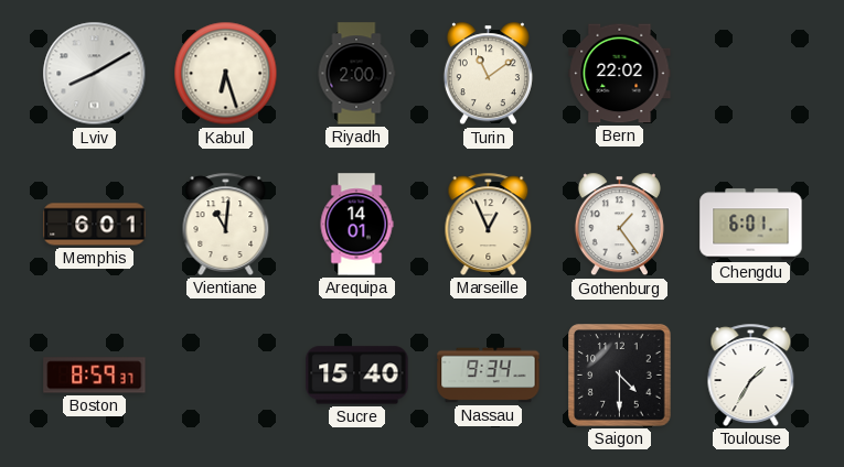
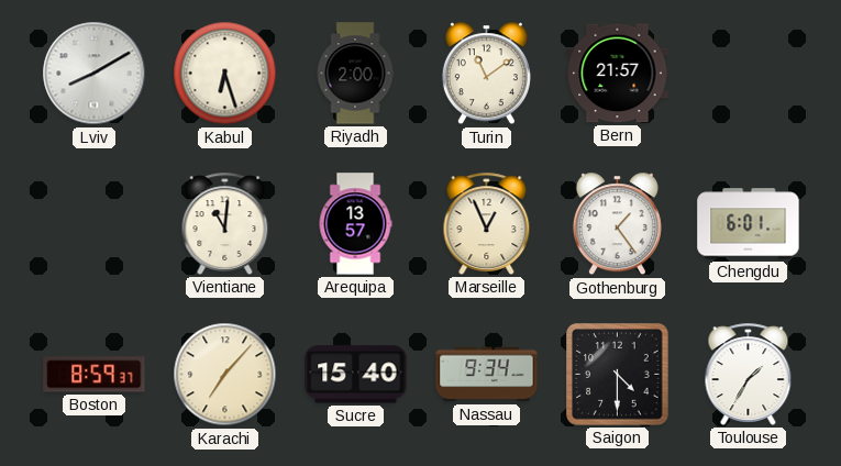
Bern: 22:02 -> 21:57 (618, 74)
Memphis: 6:01 -> none (95, 225)
Arequipa: 14:01 -> 13:57 (355, 224)
Karachi: none -> 7:07 (225, 375)
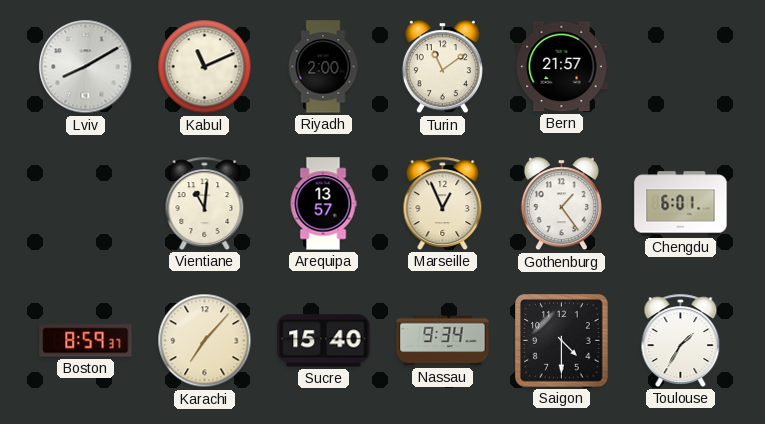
Kabul: 6:27 -> 11:11 (205, 67)
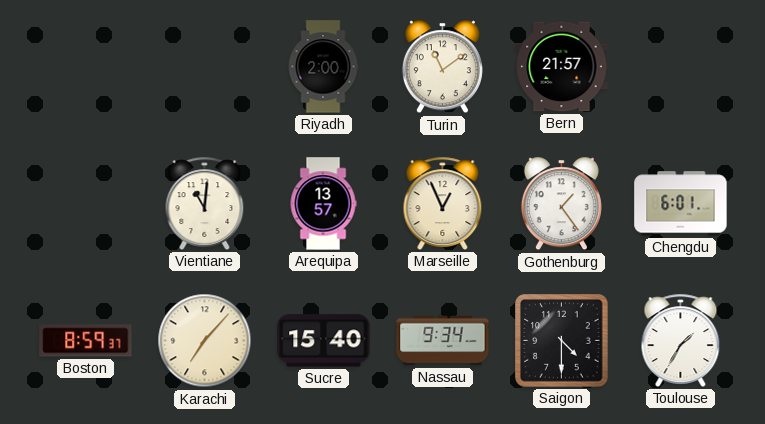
Lviv: 8:10 -> none (86, 67)
Kabul: 11:11 -> none (205, 67)
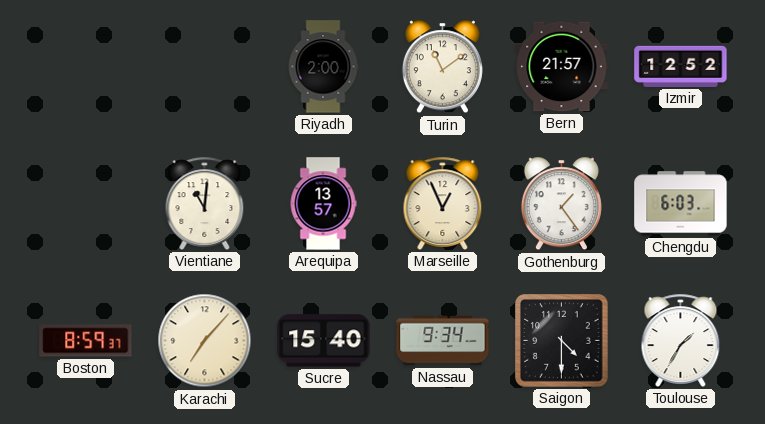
Izmir: none -> 12:52 (681, 66)
Chengdu: 6:01 -> 6:03 (681, 204)
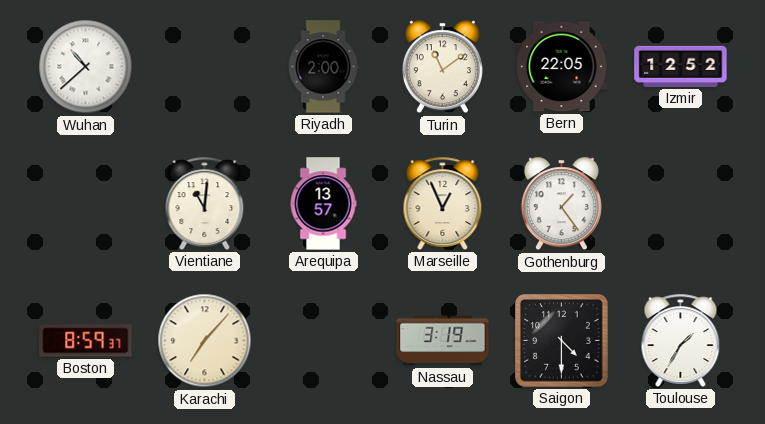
Wuhan: none -> 10:38 (86, 67)
Bern: 21:57 -> 22:05 (562, 67)
Chengdu: 6:03 -> none (681, 204)
Sucre: 15:40 -> none (324, 341)
Nassau: 9:34 -> 3:19 (443, 341)
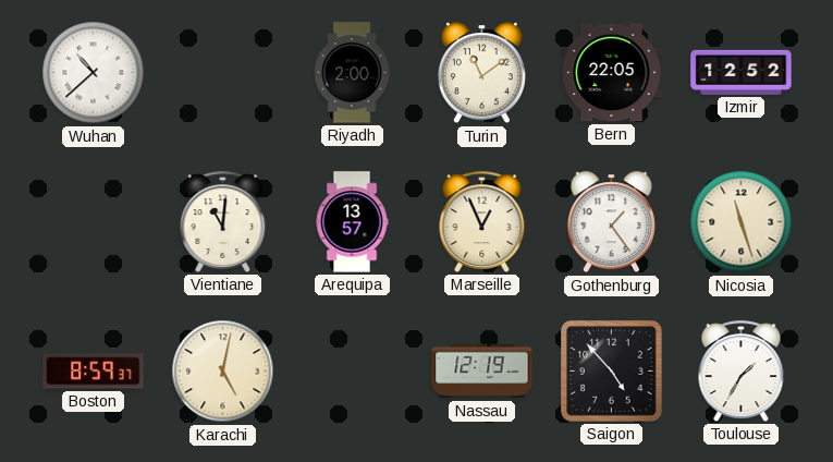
Nicosia: none -> 11:27 (742, 222)
Karachi: 7:07 -> 5:02 (223, 372)
Nassau: 3:19 -> 12:19 (482, 372)
Saigon: 4:30 -> 4:53 (612, 372)
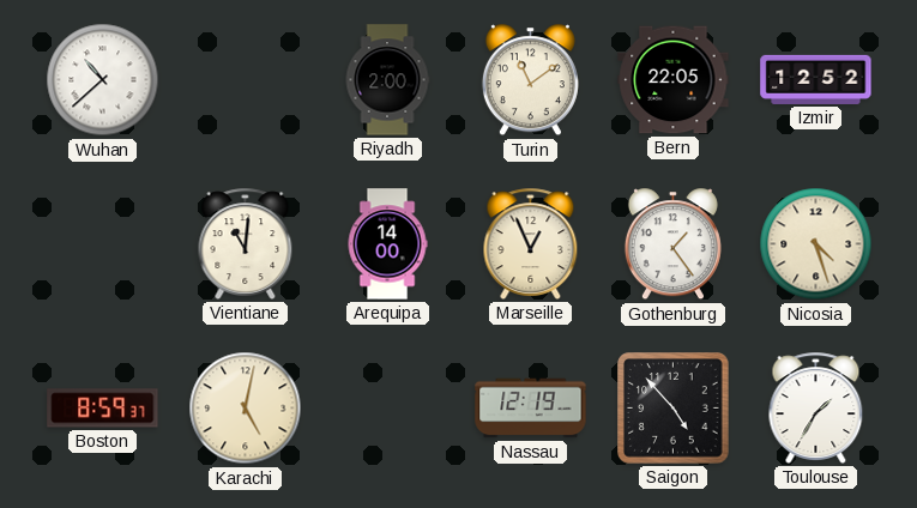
Arequipa: 13:57 -> 14:00 (387, 244)
Nicosia: 11:27 -> 4:27 (816, 244)
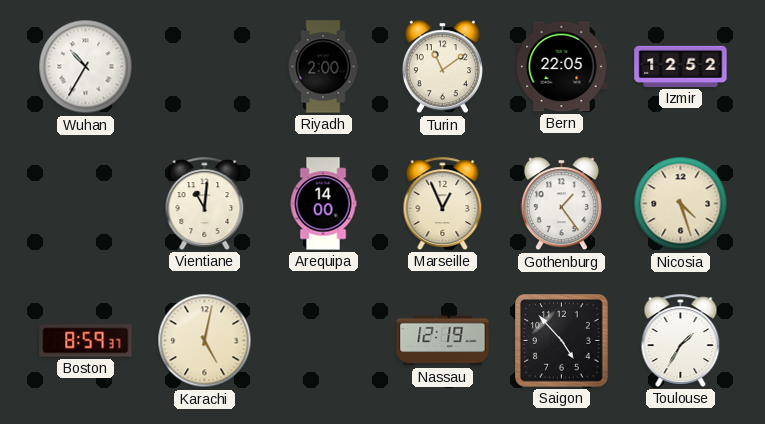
Wuhan: 10:38 -> 10:35 (86, 67)
